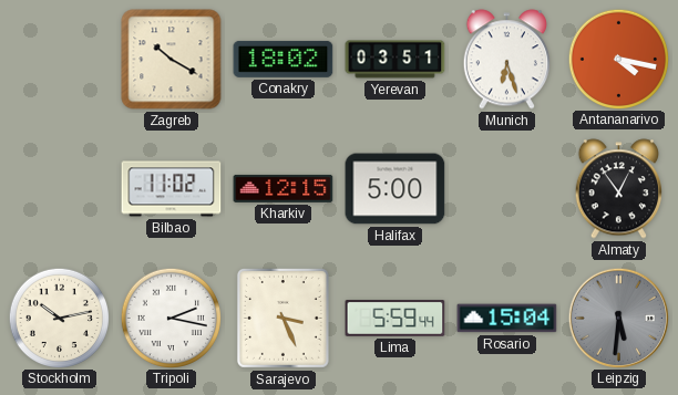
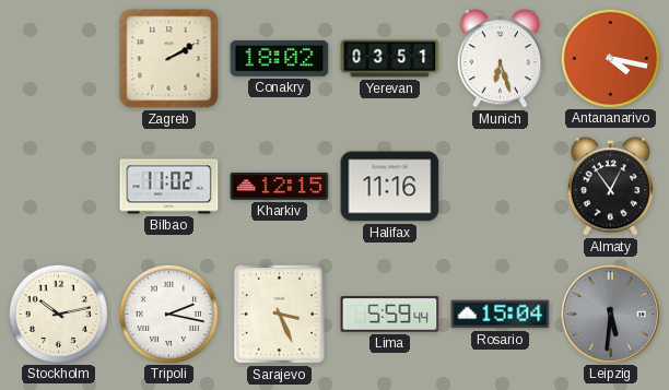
Zagreb: 10:20 -> 2:10 (169, 59)
Halifax: 5:00 -> 11:16 (390, 187)
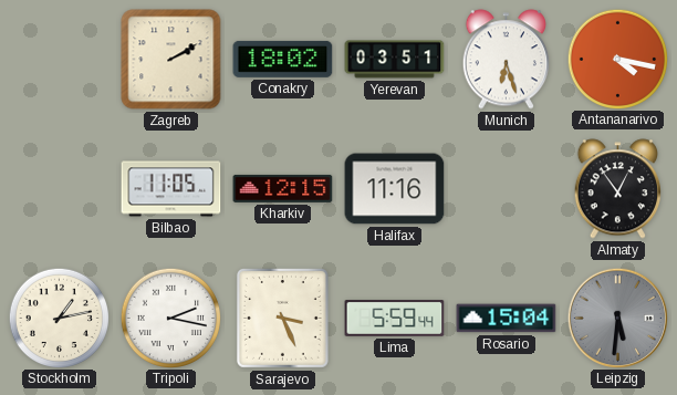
Bilbao: 11:02 -> 11:05 (171, 189)
Stockholm: 10:13 -> 1:13 (59, 318)
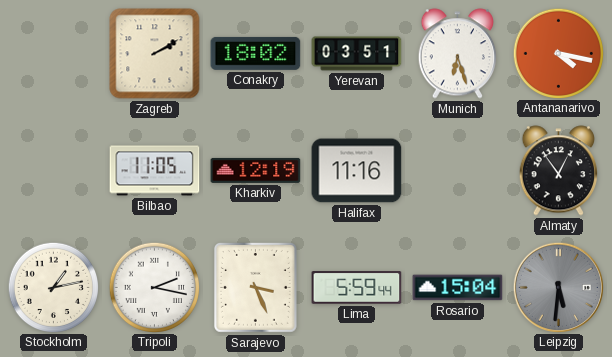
Kharkiv: 12:15 -> 12:19 (256, 170)
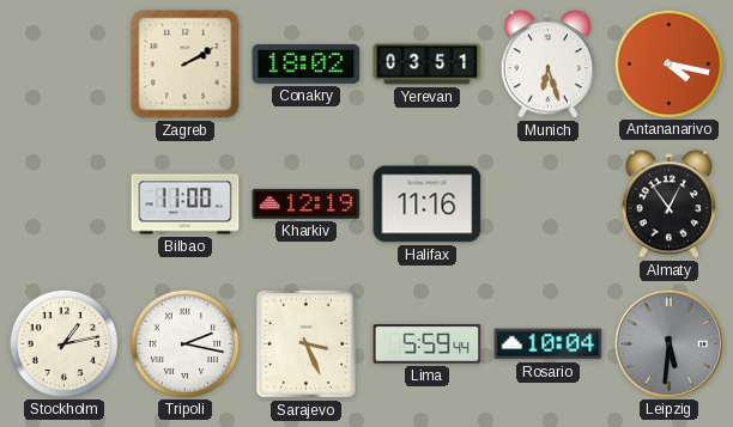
Bilbao: 11:05 -> 11:00 (186, 205)
Rosario: 15:04 -> 10:04 (549, 344)
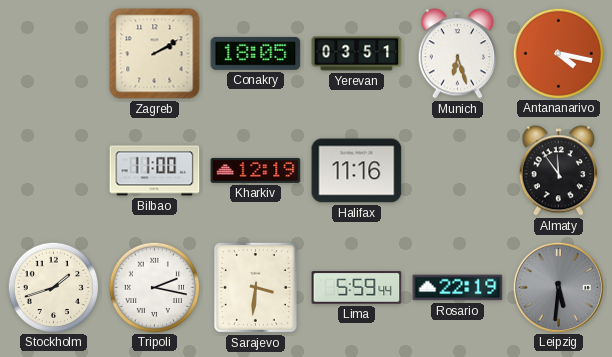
Conakry: 18:02 -> 18:05 (256, 53)
Almaty: 12:54 -> 11:54 (558, 171)
Stockholm: 1:13 -> 1:42 (53, 287)
Sarajevo: 3:26 -> 3:31 (255, 287)
Rosario: 10:04 -> 22:19 (458, 288)
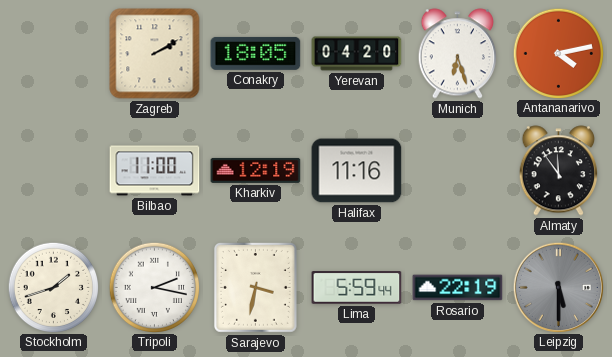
Yerevan: 03:51 -> 04:20 (357, 54)
Antananarivo: 4:17 -> 4:13 (558, 53)
Sarajevo: 3:31 -> 3:32 (255, 287)
Leipzig: 5:31 -> 5:30 (558, 287)
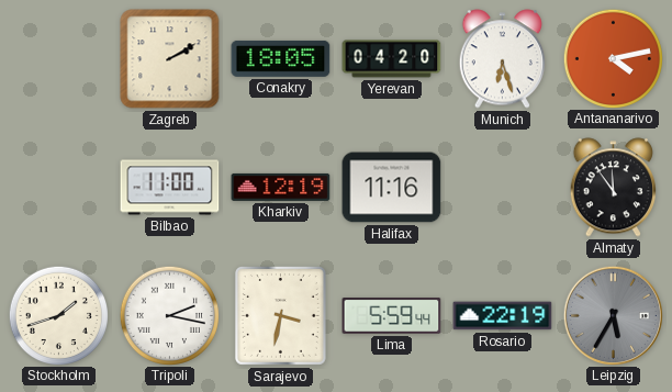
Leipzig: 5:30 -> 5:35 (613, 315)
